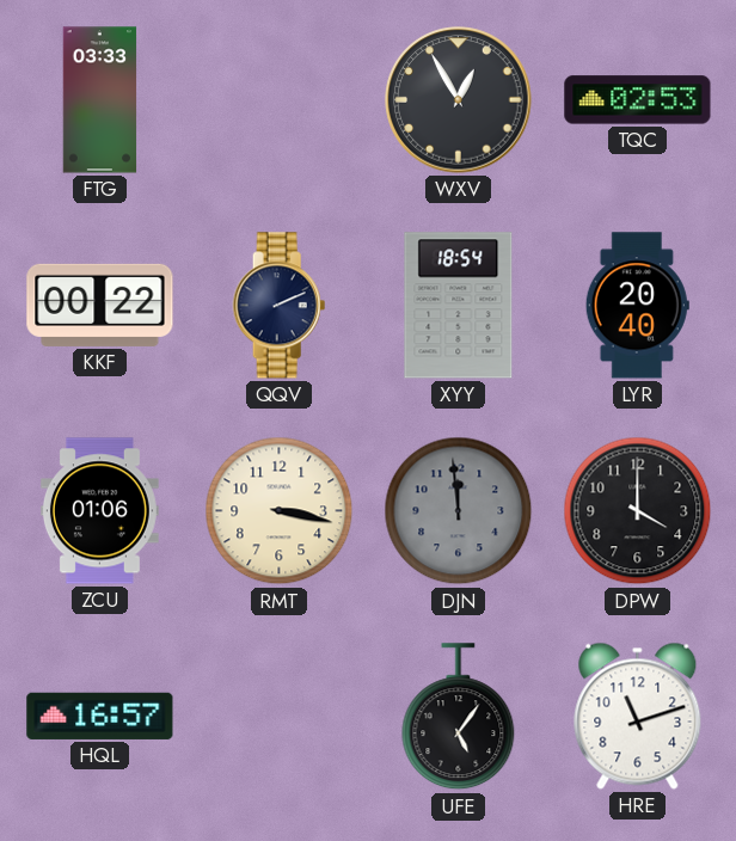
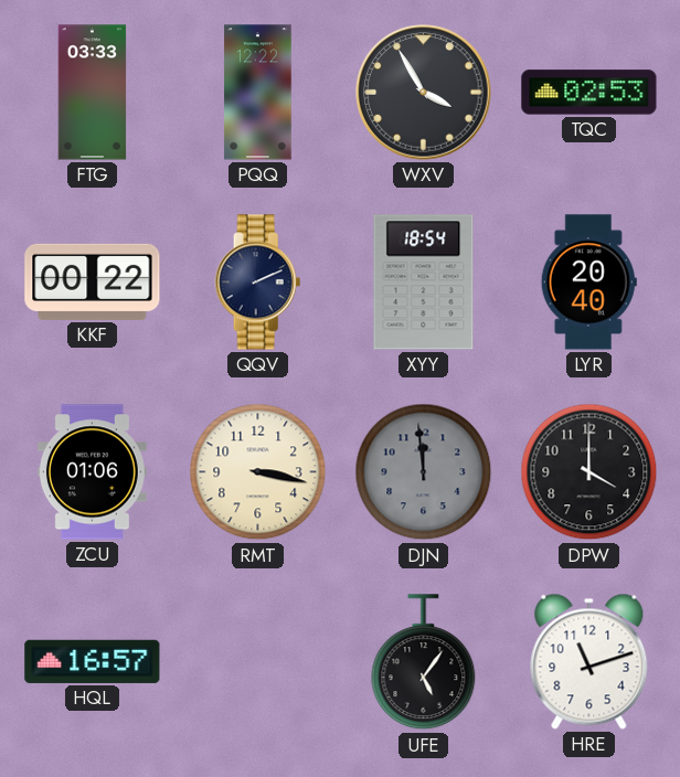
PQQ: none -> 12:22 (258, 93)
WXV: 12:55 -> 3:55 (424, 93)
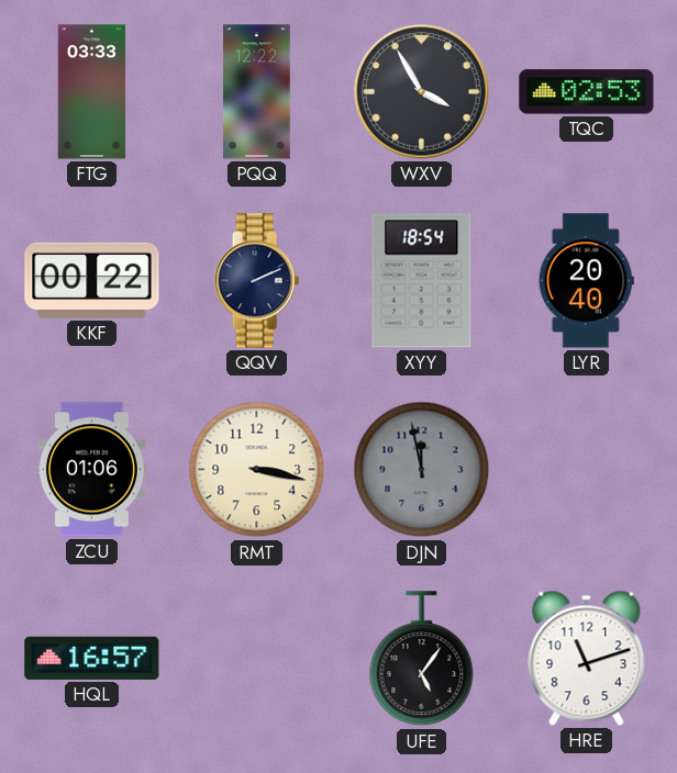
DJN: 11:59 -> 11:58 (422, 470)
DPW: 4:00 -> none (589, 472)
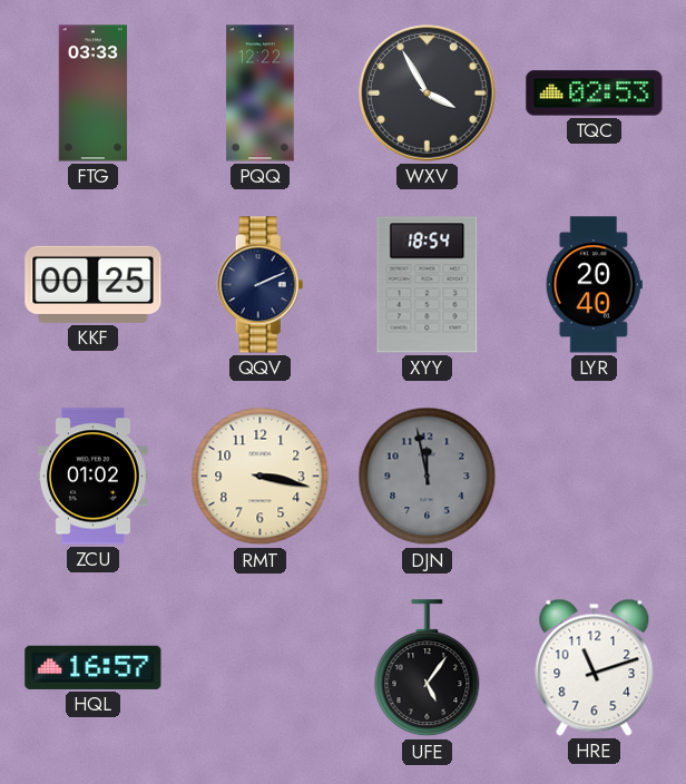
KKF: 00:22 -> 00:25 (94, 284)
ZCU: 01:06 -> 01:02 (92, 477)
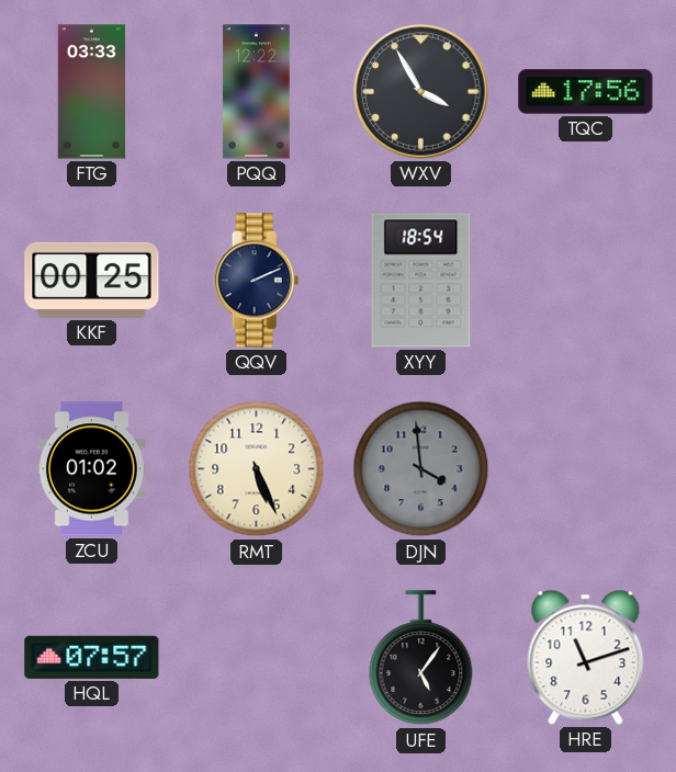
TQC: 02:53 -> 17:56 (586, 92)
LYR: 20:40 -> none (594, 285)
RMT: 3:17 -> 5:26 (257, 469)
DJN: 11:58 -> 3:59 (421, 469)
HQL: 16:57 -> 07:57 (92, 657)
